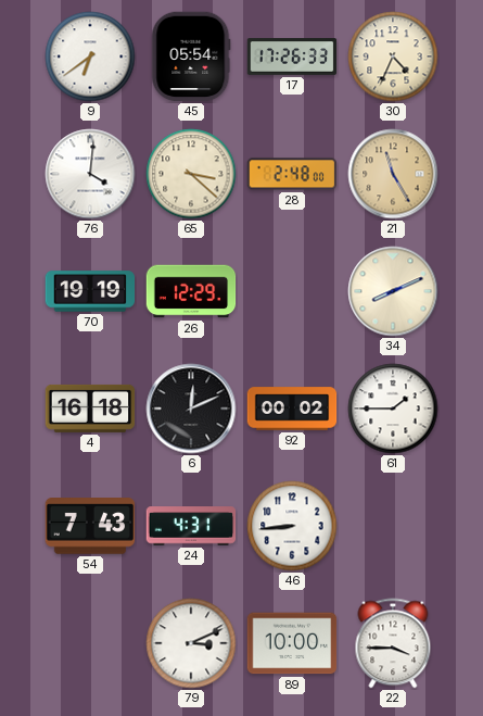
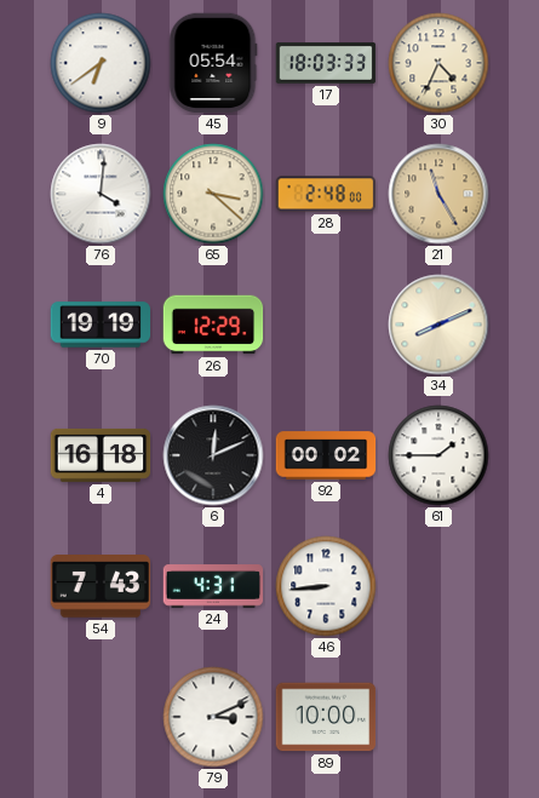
17: 17:26 -> 18:03 (326, 64)
22: 3:45 -> none (393, 643)
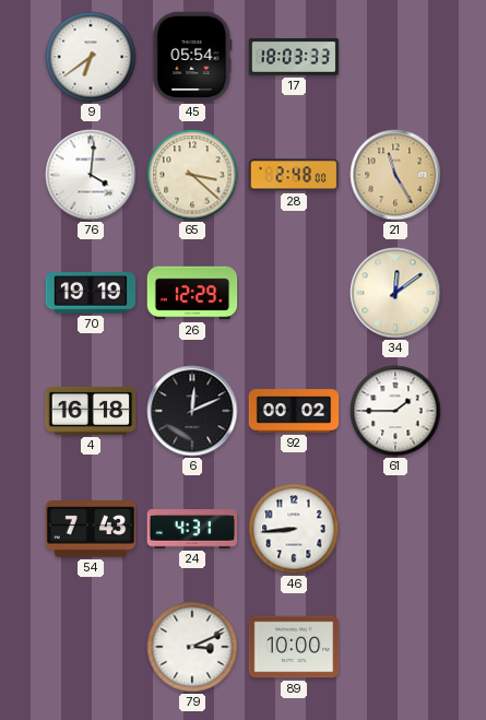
30: 4:34 -> none (438, 63)
34: 8:11 -> 12:09 (395, 293)
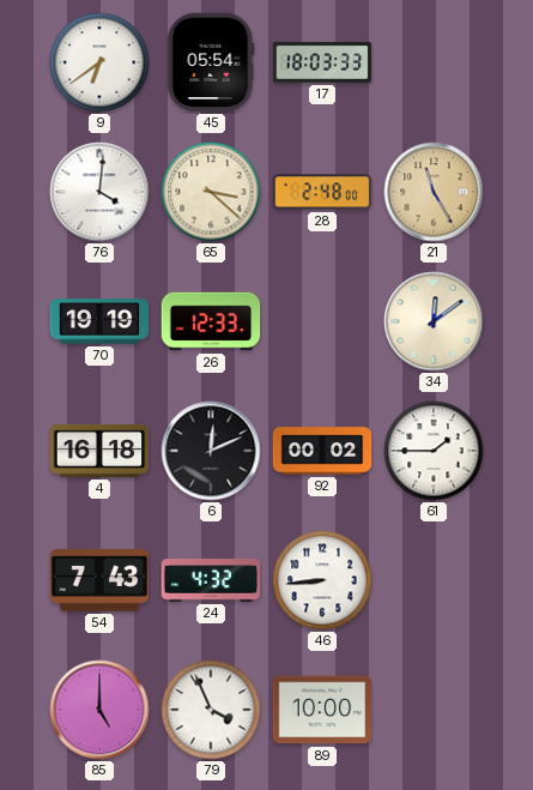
26: 12:29 -> 12:33 (211, 321)
24: 4:31 -> 4:32 (211, 580)
85: none -> 5:00 (99, 710)
79: 3:11 -> 3:56 (211, 710)
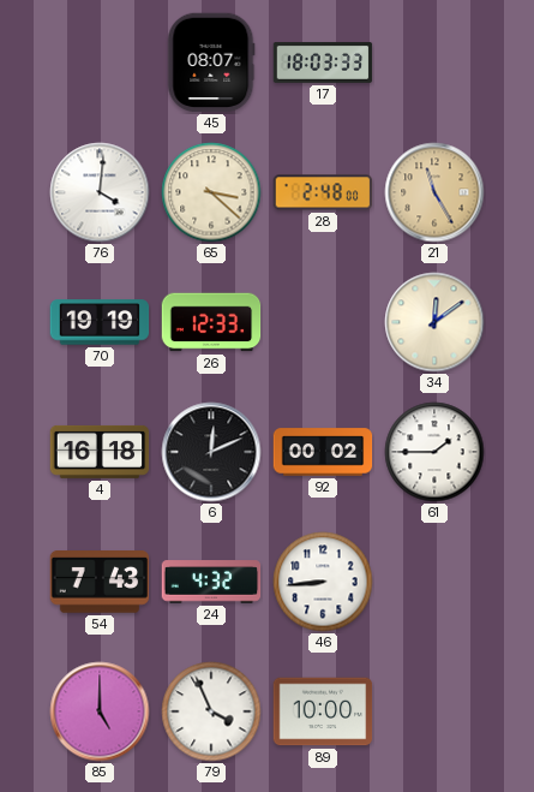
9: 6:39 -> none (99, 62)
45: 05:54 -> 08:07 (211, 62)
